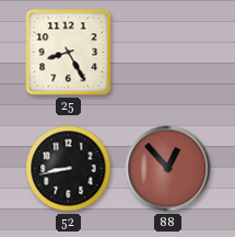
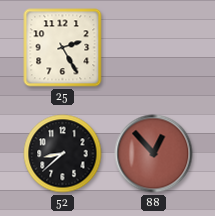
25: 8:25 -> 2:25 (63, 48)
52: 8:43 -> 8:38 (63, 154)
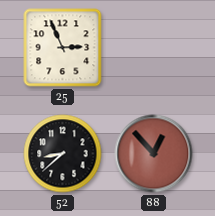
25: 2:25 -> 2:56 (63, 48)
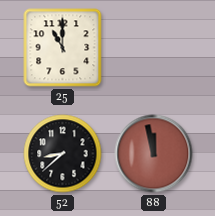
25: 2:56 -> 11:00 (63, 48)
88: 12:53 -> 11:58 (154, 154)
